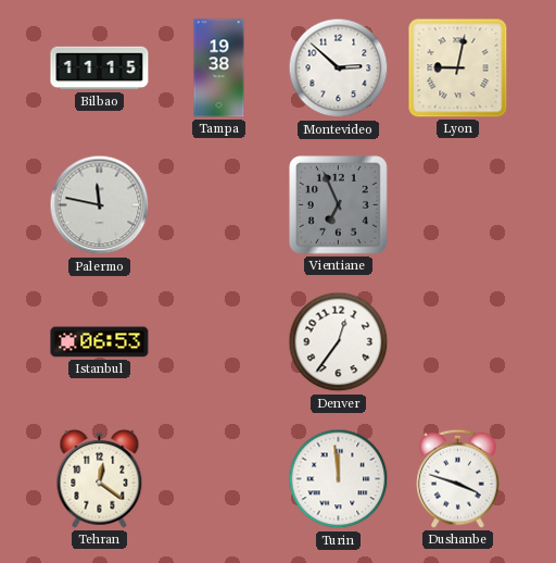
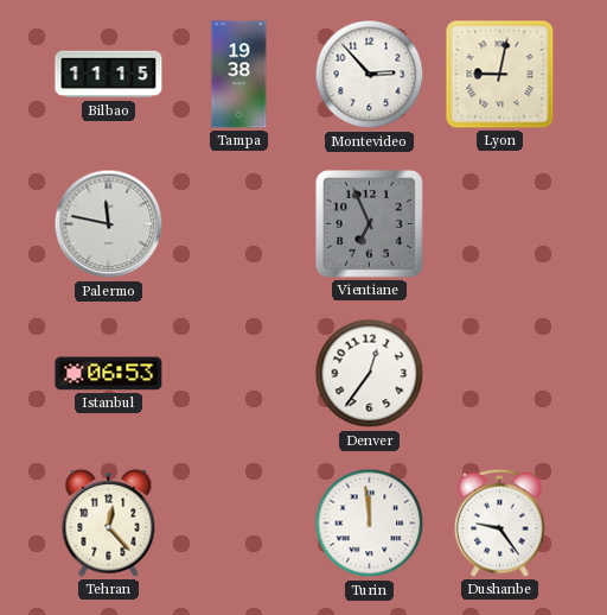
Montevideo: 2:52 -> 2:53 (370, 75)
Tehran: 12:21 -> 12:23 (109, 522)
Dushanbe: 3:48 -> 9:24 (500, 522)
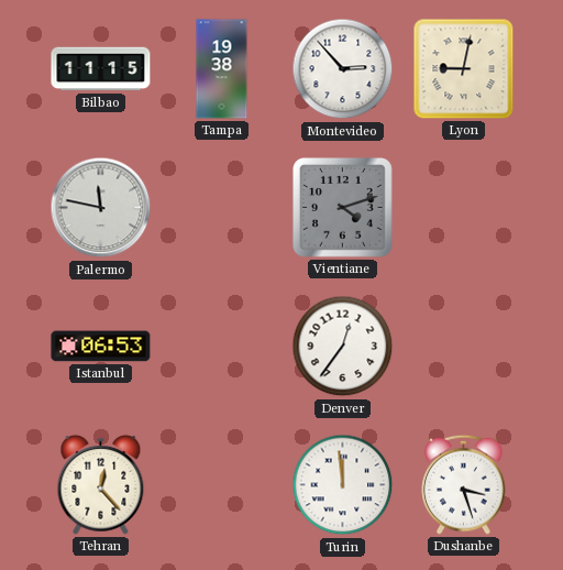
Vientiane: 6:56 -> 4:12 (343, 208)
Dushanbe: 9:24 -> 3:27 (464, 484)
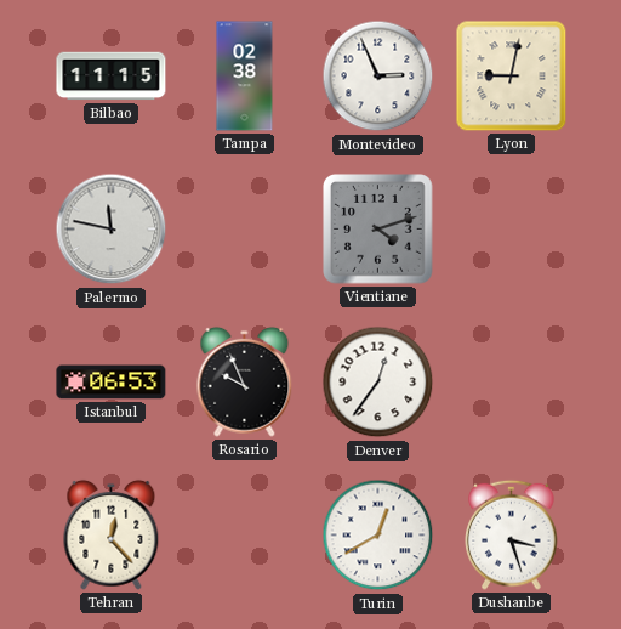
Tampa: 19:38 -> 02:38 (245, 76)
Montevideo: 2:53 -> 2:56 (378, 76)
Rosario: none -> 9:56 (245, 381)
Turin: 11:59 -> 12:40 (378, 535)
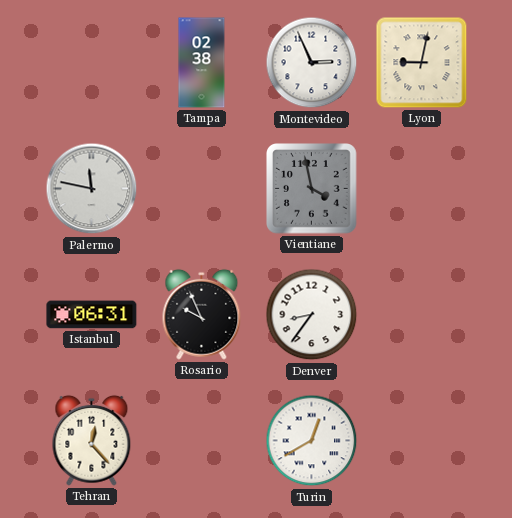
Bilbao: 11:15 -> none (112, 76)
Vientiane: 4:12 -> 3:58 (312, 189)
Istanbul: 06:53 -> 06:31 (92, 315)
Denver: 12:36 -> 8:36 (312, 315)
Dushanbe: 3:27 -> none (512, 534)
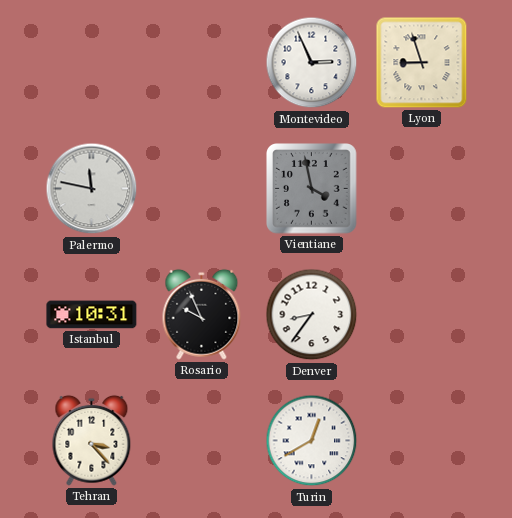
Tampa: 02:38 -> none (202, 63)
Lyon: 9:02 -> 8:57 (422, 63)
Istanbul: 06:31 -> 10:31 (92, 315)
Tehran: 12:23 -> 3:23 (92, 440)
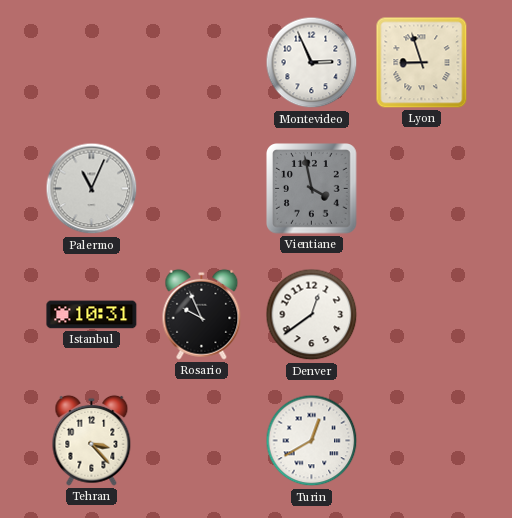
Palermo: 11:47 -> 11:04 (92, 189)
Denver: 8:36 -> 12:39 (312, 315)
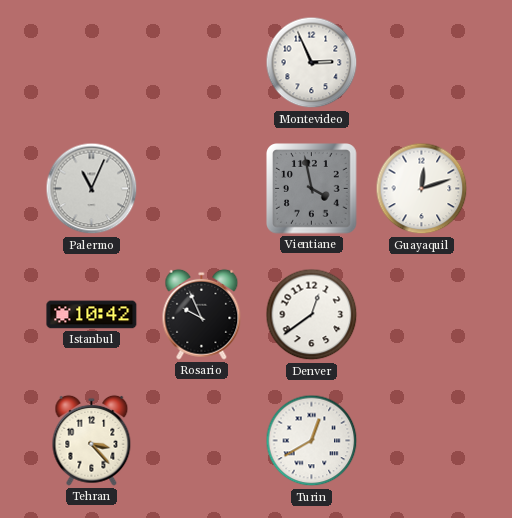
Lyon: 8:57 -> none (422, 63)
Guayaquil: none -> 12:12 (422, 189)
Istanbul: 10:31 -> 10:42 (92, 315)
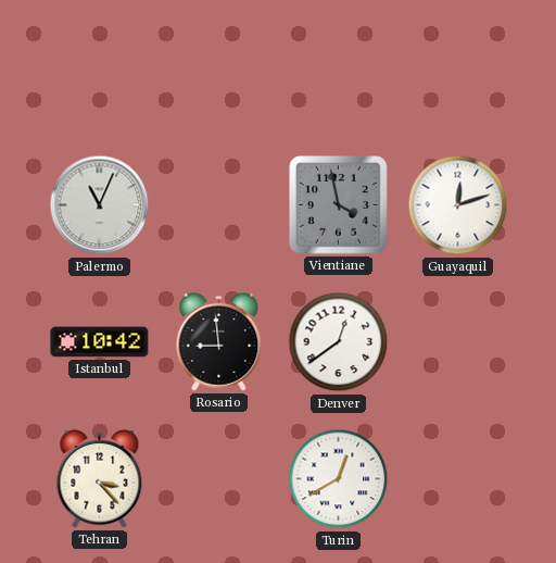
Montevideo: 2:56 -> none (312, 63)
Rosario: 9:56 -> 8:59 (219, 341)
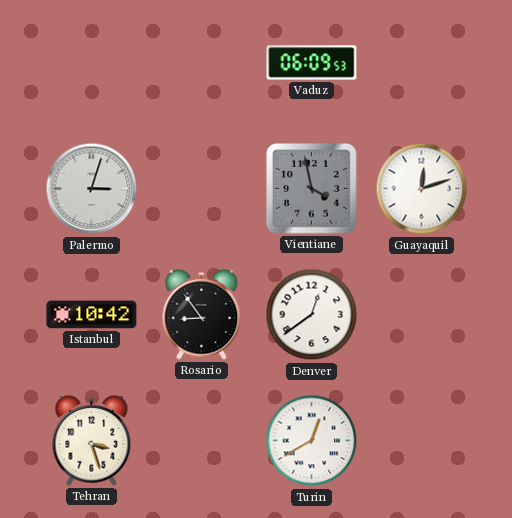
Vaduz: none -> 06:09 (312, 63)
Palermo: 11:04 -> 3:03 (92, 189)
Rosario: 8:59 -> 8:54 (202, 314)
Tehran: 3:23 -> 3:27 (92, 440)
